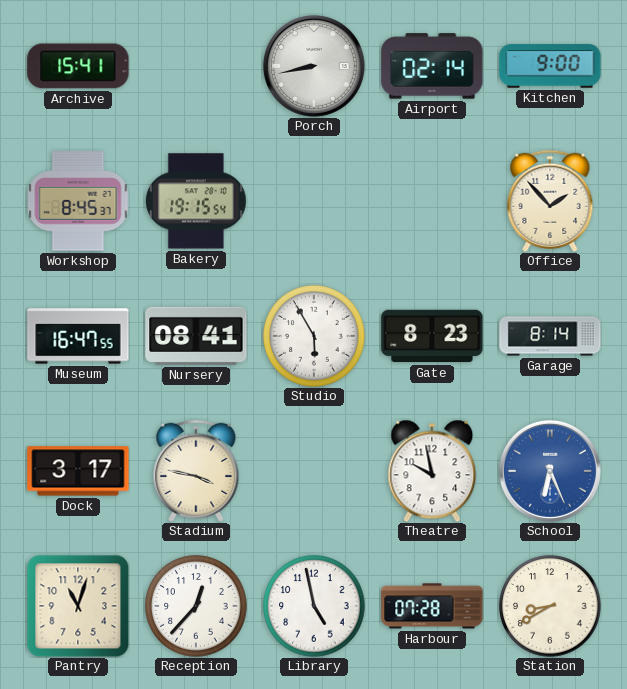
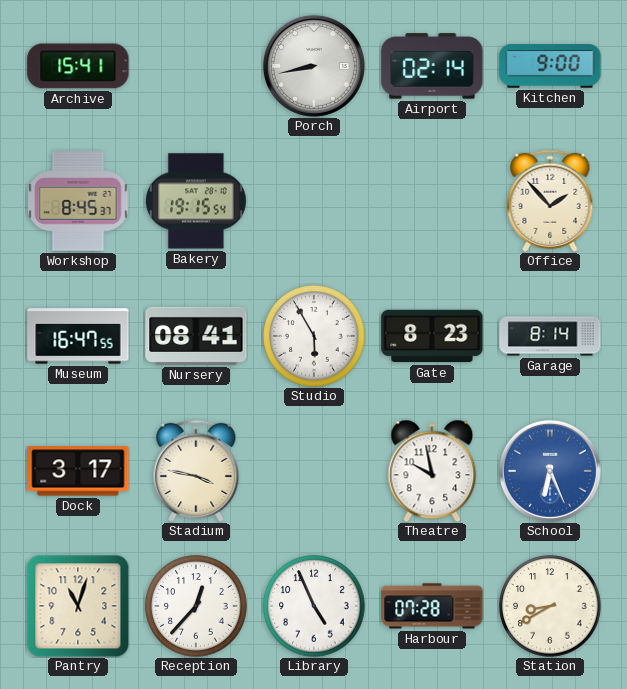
Library: 4:58 -> 4:56 (314, 606)
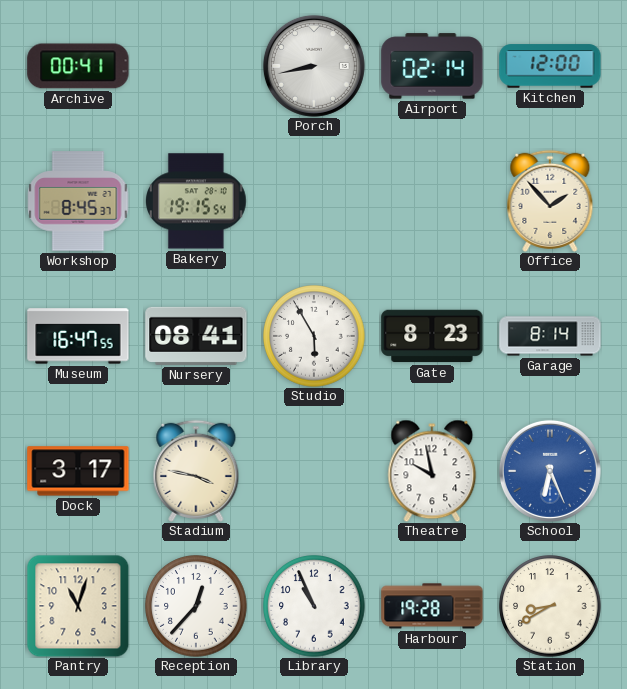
Archive: 15:41 -> 00:41 (78, 66)
Kitchen: 9:00 -> 12:00 (550, 66)
Library: 4:56 -> 10:56 (314, 606)
Harbour: 07:28 -> 19:28 (432, 606)
